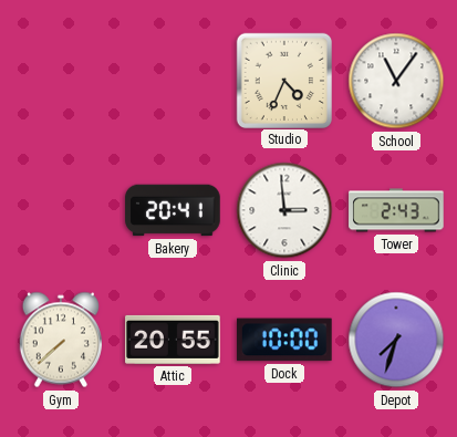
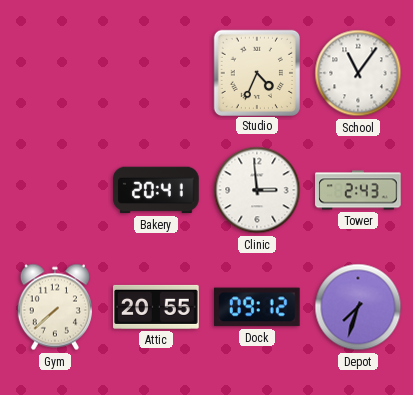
Dock: 10:00 -> 09:12 (258, 307)
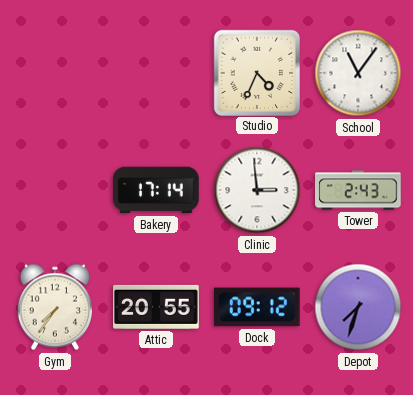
Bakery: 20:41 -> 17:14 (156, 190)
Gym: 7:38 -> 7:36 (55, 307)
